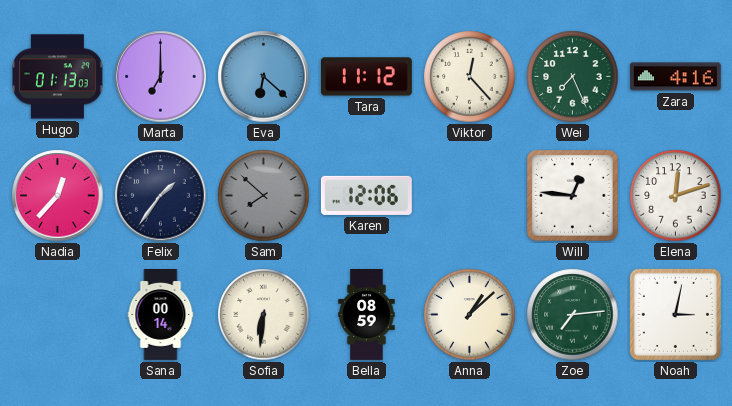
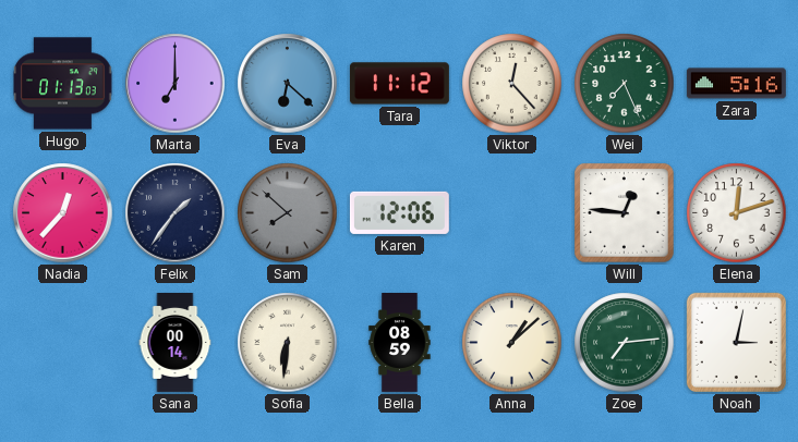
Zara: 4:16 -> 5:16 (736, 84)
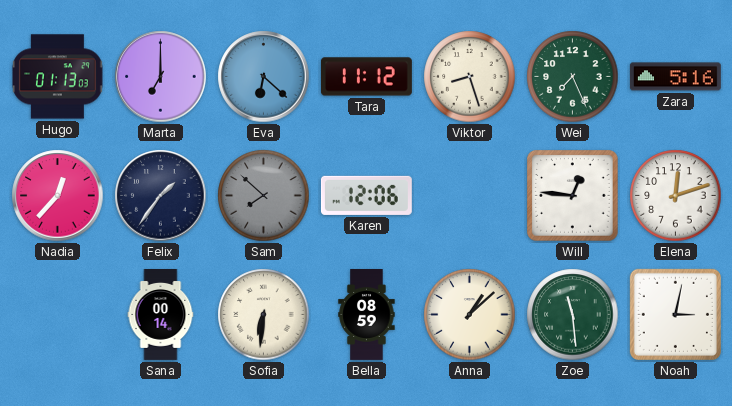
Viktor: 12:23 -> 8:27 (470, 77)
Zoe: 7:14 -> 11:29 (573, 315)
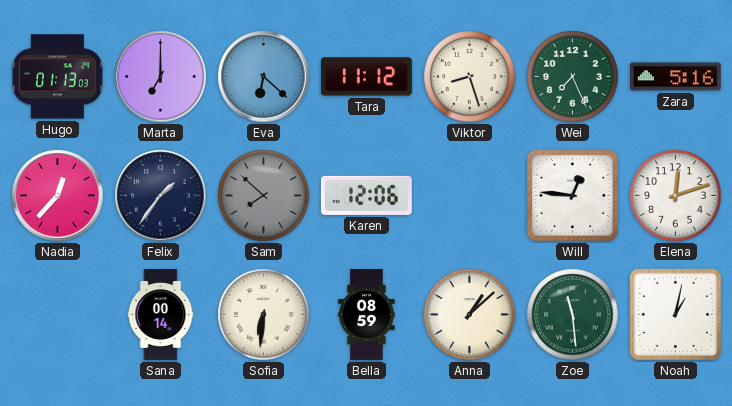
Noah: 3:02 -> 1:02 (675, 314)
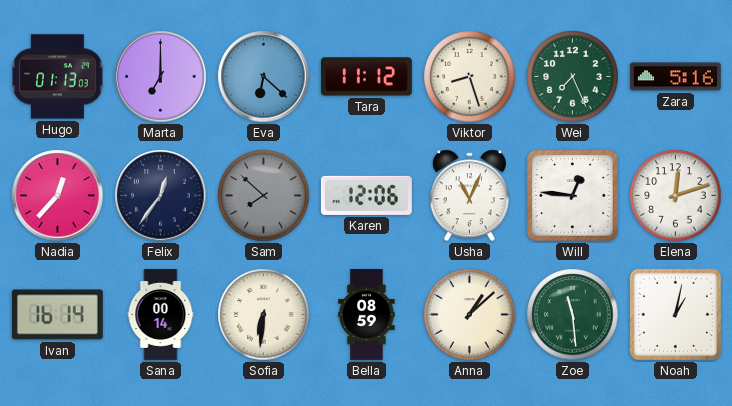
Felix: 1:36 -> 12:36 (161, 196)
Usha: none -> 11:04 (469, 196)
Ivan: none -> 16:14 (57, 315)
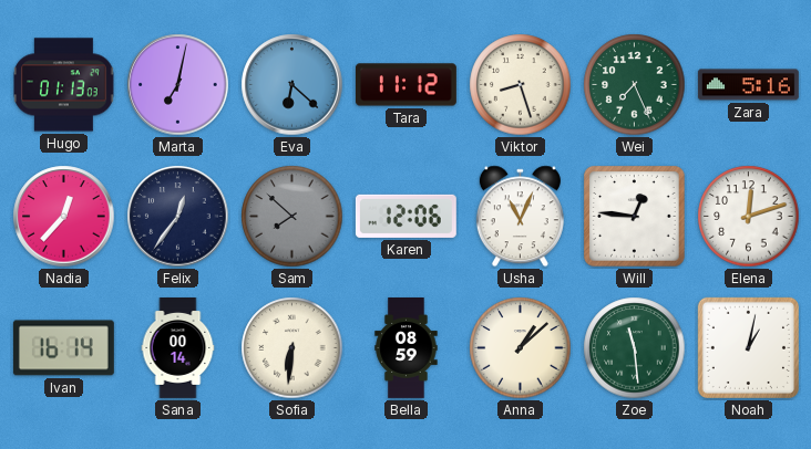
Marta: 7:00 -> 7:02 (178, 85)
